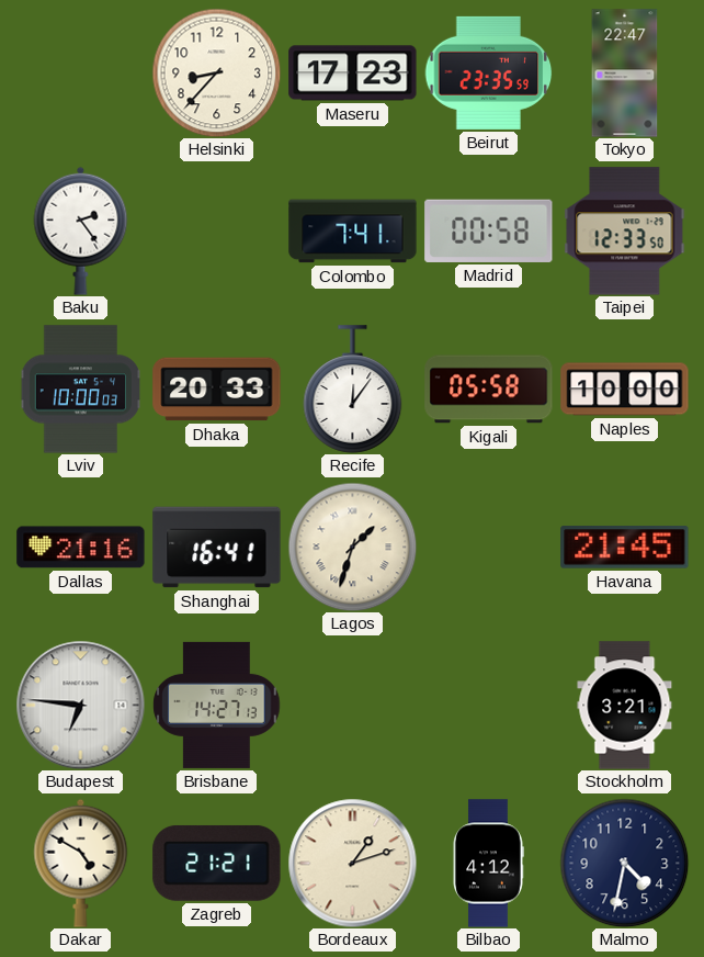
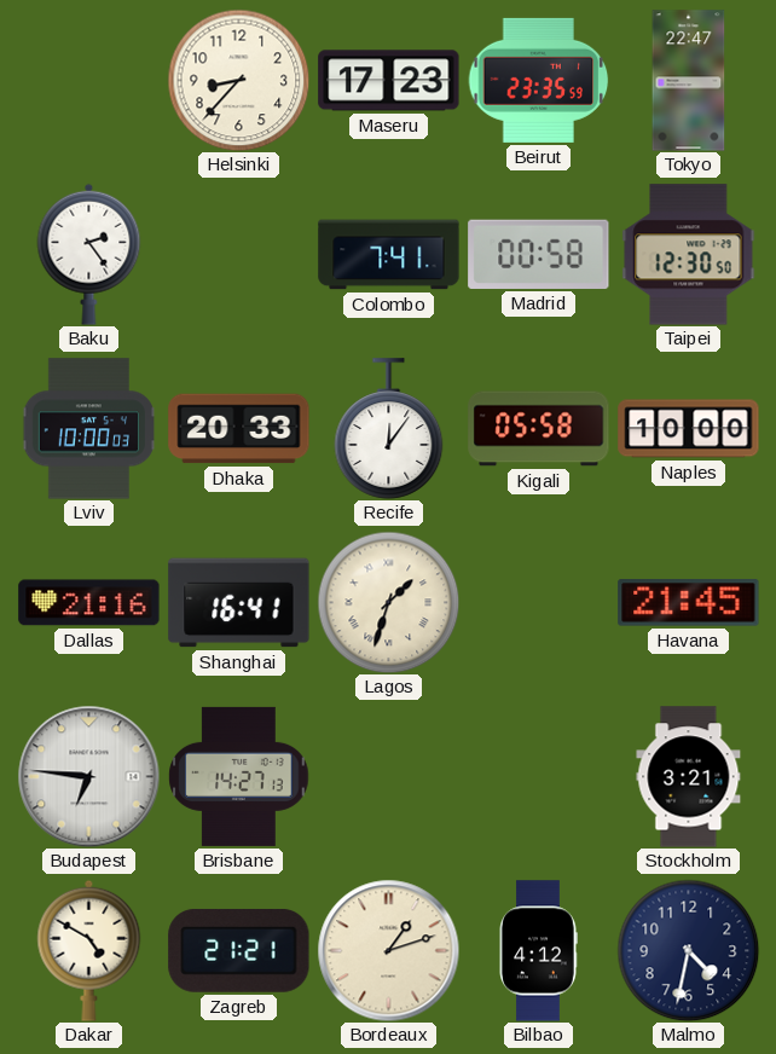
Taipei: 12:33 -> 12:30 (689, 255)
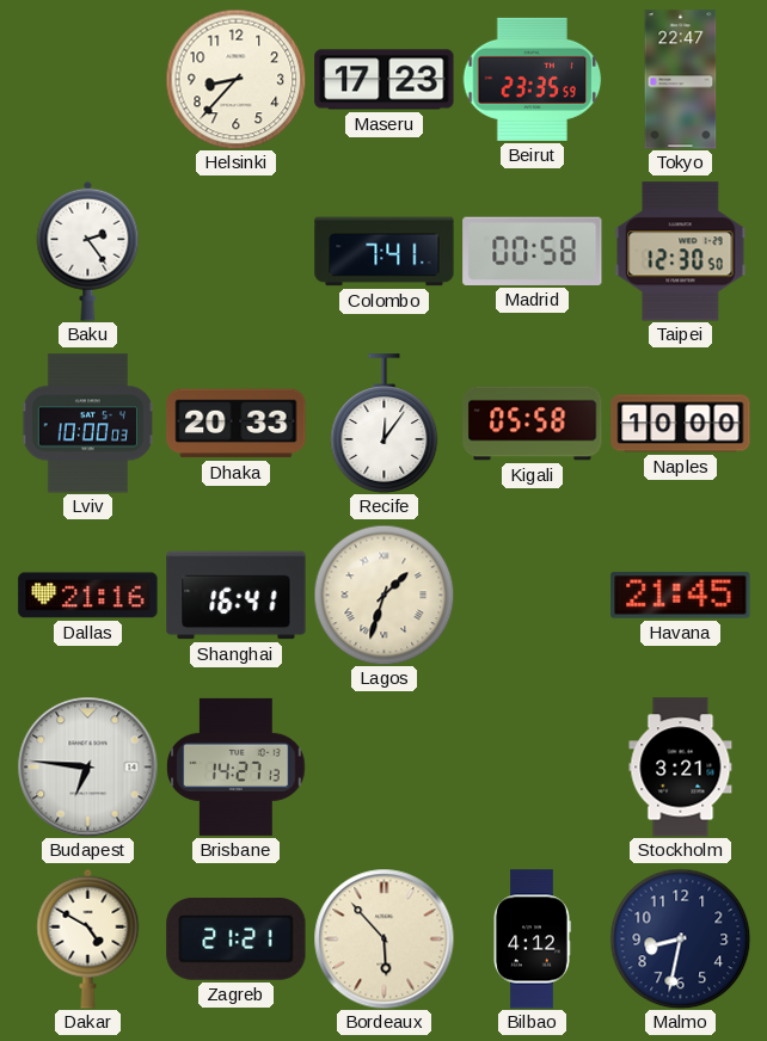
Bordeaux: 1:12 -> 5:53 (383, 938)
Malmo: 4:32 -> 8:32 (680, 938)
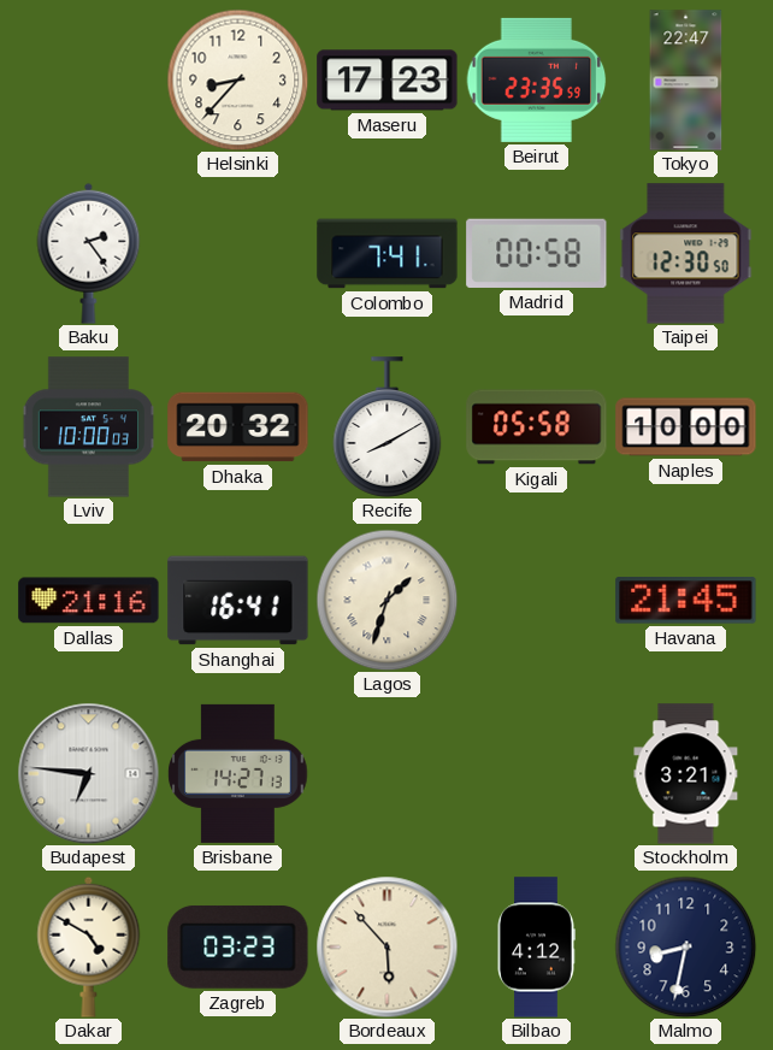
Dhaka: 20:33 -> 20:32 (238, 427)
Recife: 12:06 -> 8:10 (388, 427)
Zagreb: 21:21 -> 03:23 (238, 946)
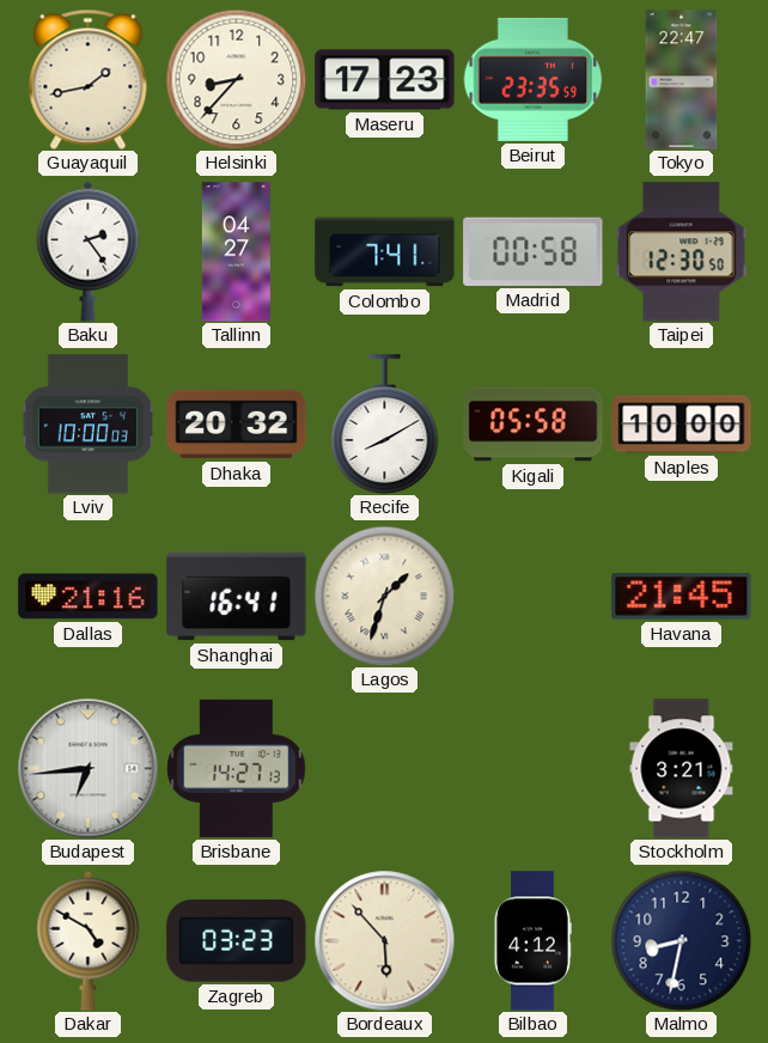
Guayaquil: none -> 1:43 (89, 79)
Tallinn: none -> 04:27 (236, 252)
Budapest: 6:46 -> 6:44 (87, 768)
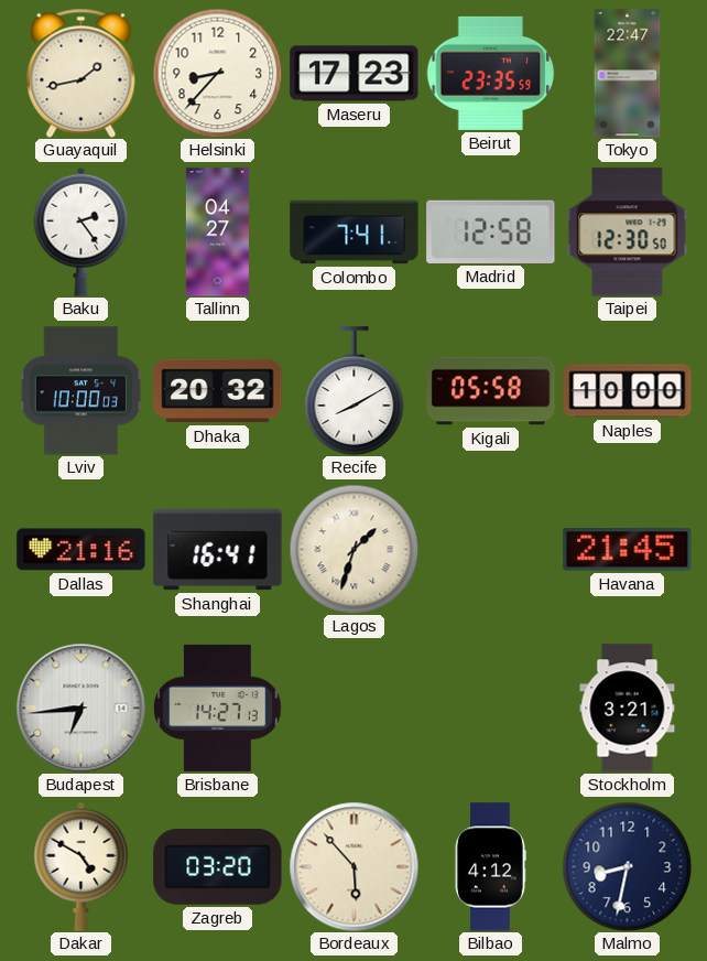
Madrid: 00:58 -> 12:58 (491, 231)
Zagreb: 03:23 -> 03:20 (218, 866)
